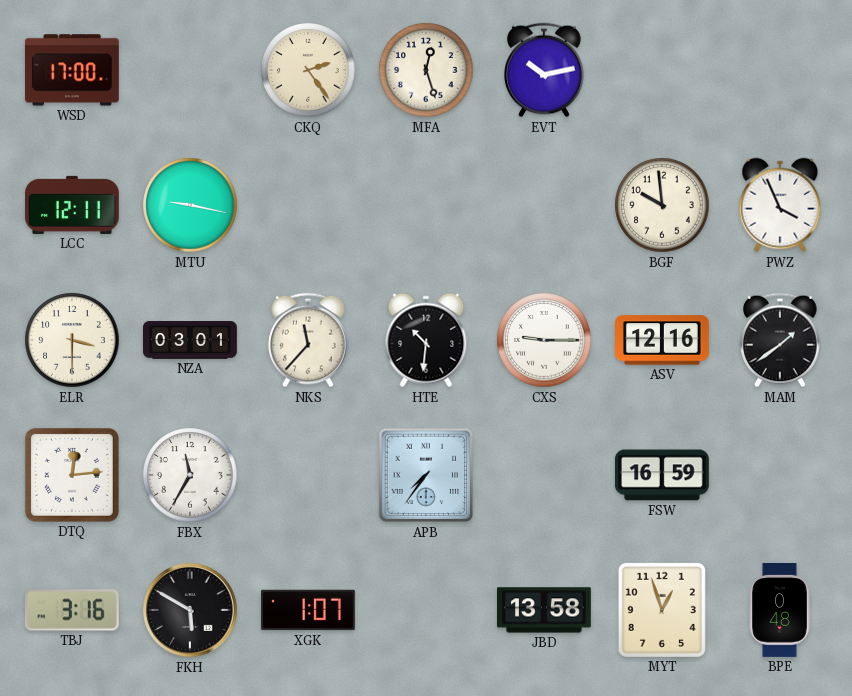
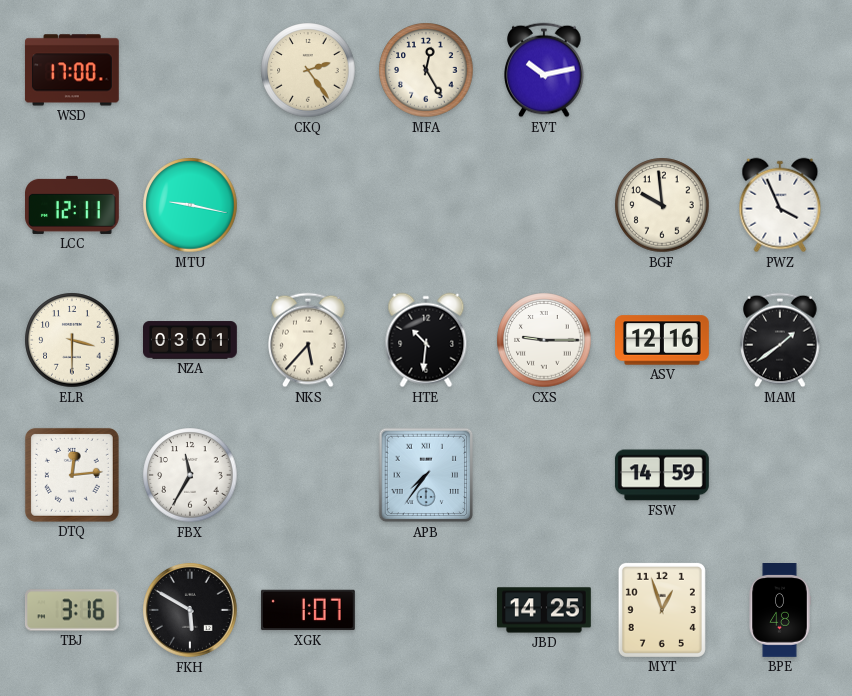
MFA: 12:27 -> 12:25 (426, 70)
NKS: 11:37 -> 5:37 (308, 340)
FSW: 16:59 -> 14:59 (662, 475)
JBD: 13:58 -> 14:25 (545, 610)
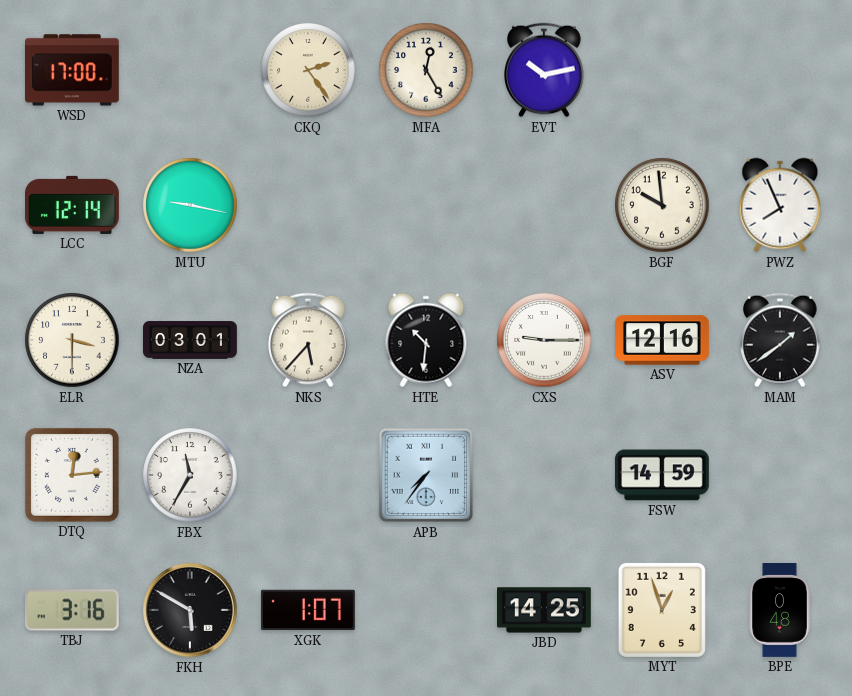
LCC: 12:11 -> 12:14 (73, 205)
PWZ: 3:56 -> 7:56 (780, 205)
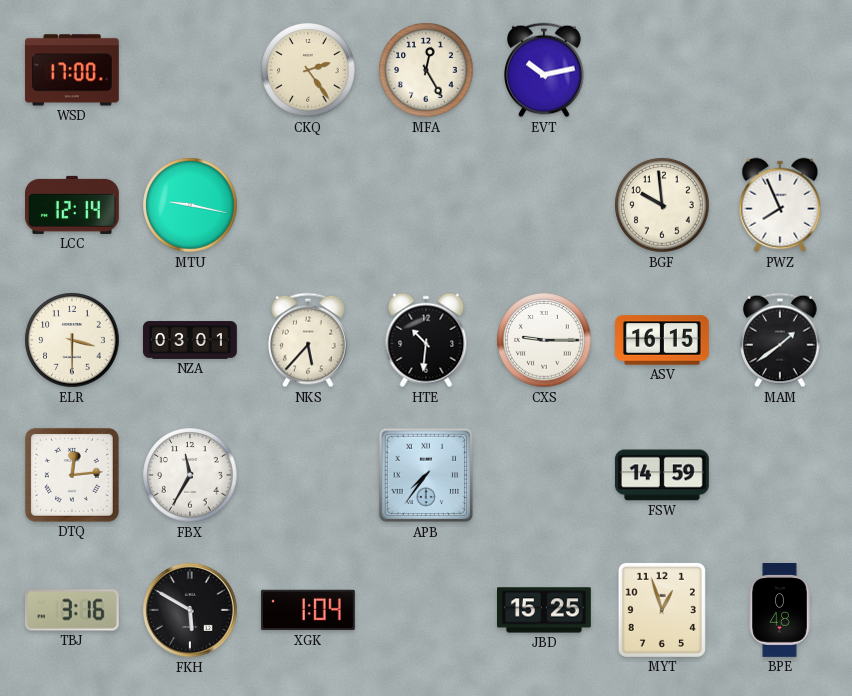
ASV: 12:16 -> 16:15 (663, 340)
XGK: 1:07 -> 1:04 (308, 610)
JBD: 14:25 -> 15:25 (545, 610)
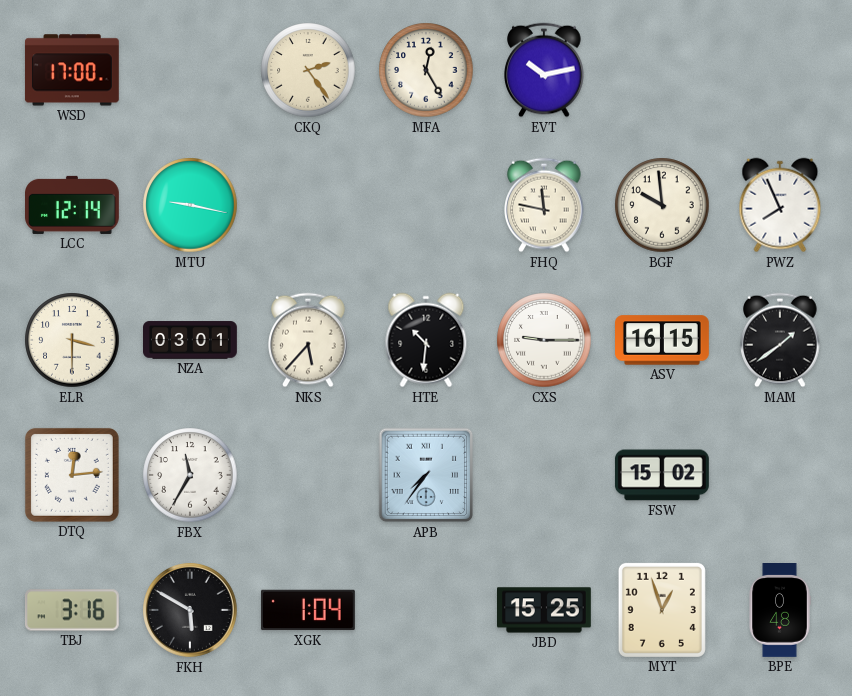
FHQ: none -> 11:47 (544, 205)
FSW: 14:59 -> 15:02 (662, 475)
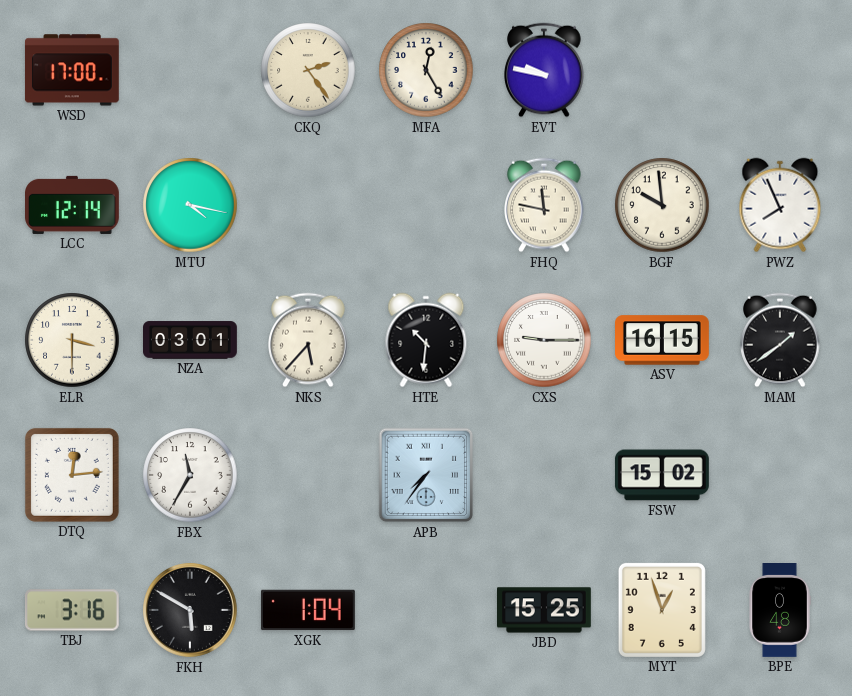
EVT: 10:13 -> 9:47 (544, 70)
MTU: 9:17 -> 4:17 (190, 205)
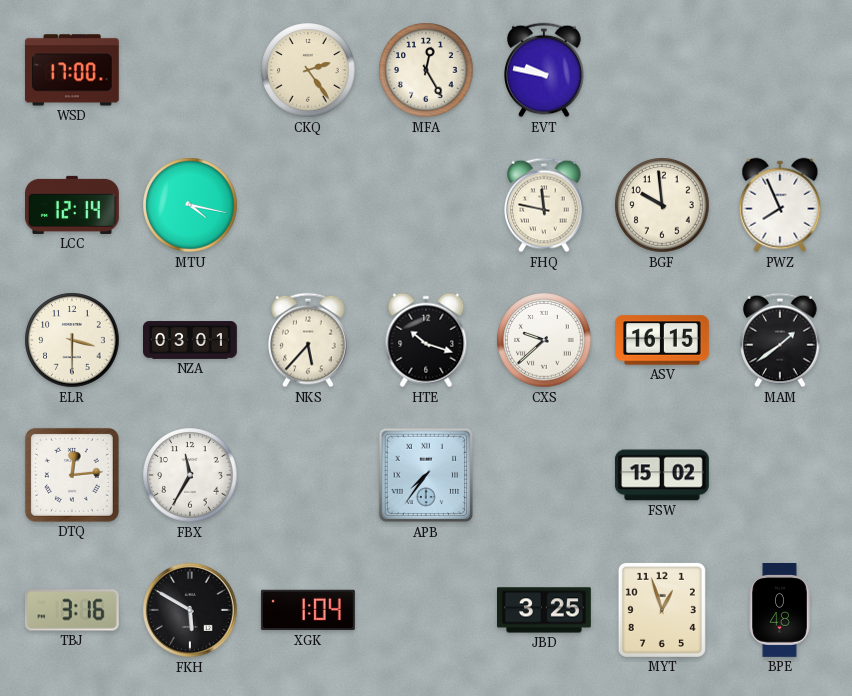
HTE: 10:31 -> 10:18 (426, 340)
CXS: 9:15 -> 9:38 (544, 340)
JBD: 15:25 -> 3:25 (545, 610)
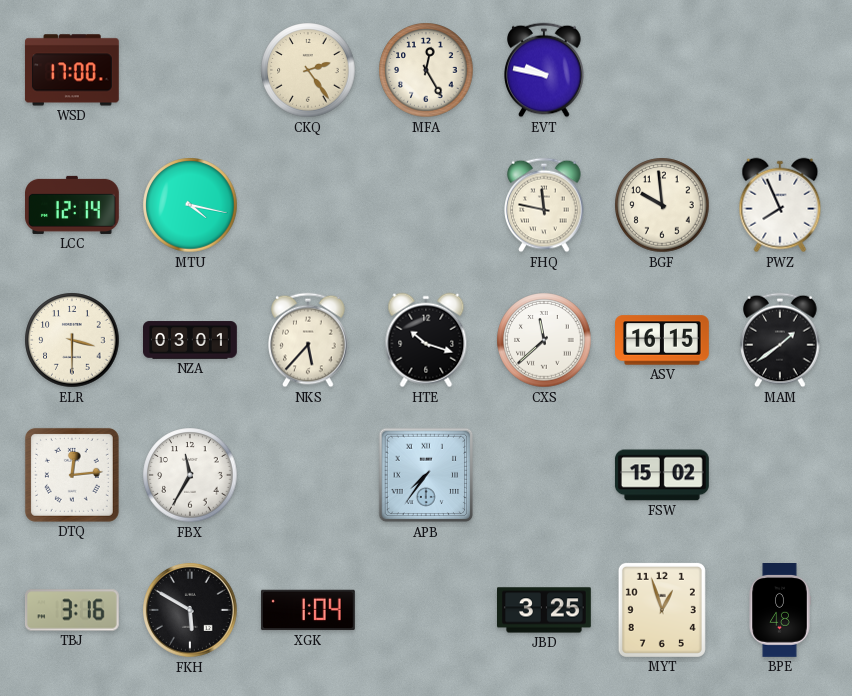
CXS: 9:38 -> 11:38 (544, 340)
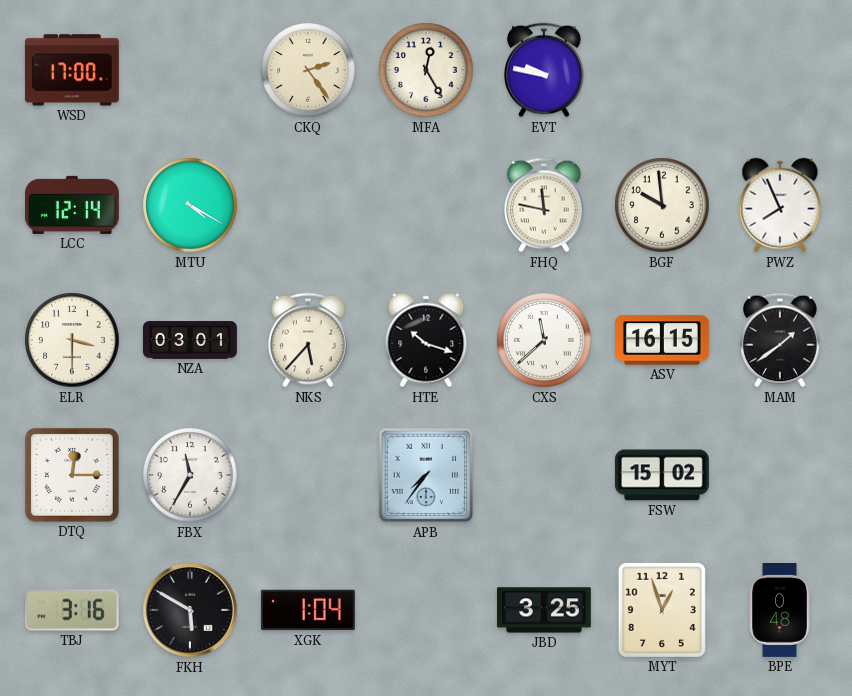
MTU: 4:17 -> 4:20 (190, 205)
DTQ: 12:14 -> 12:15 (72, 475)
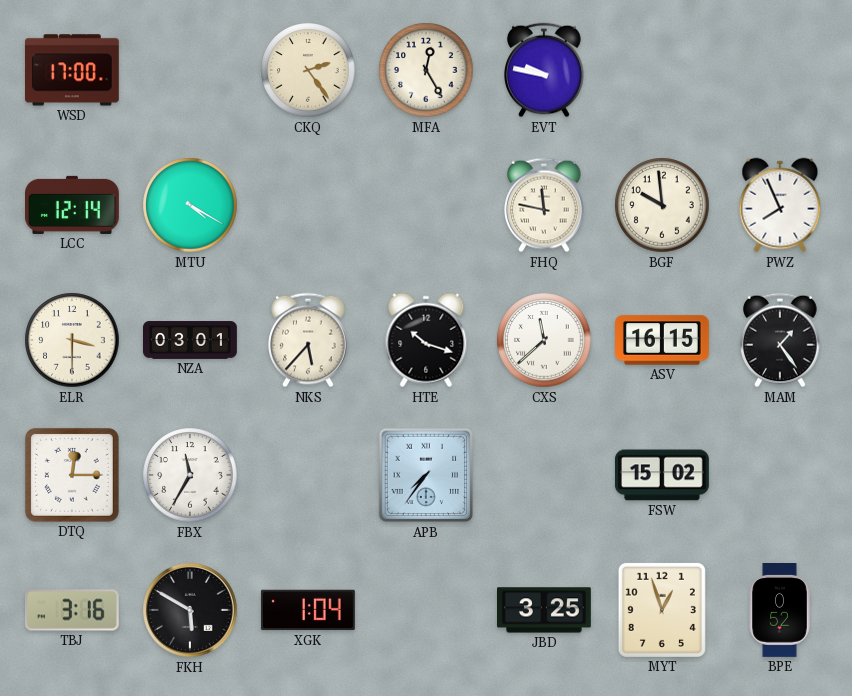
MAM: 1:39 -> 1:24 (780, 340)
BPE: 0:48 -> 0:52 (780, 611)
